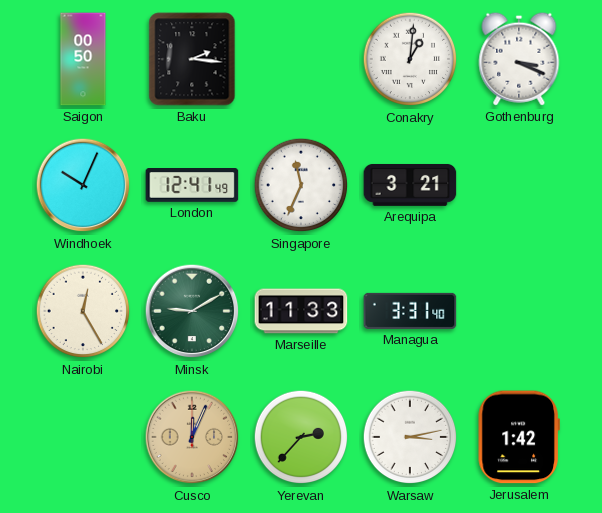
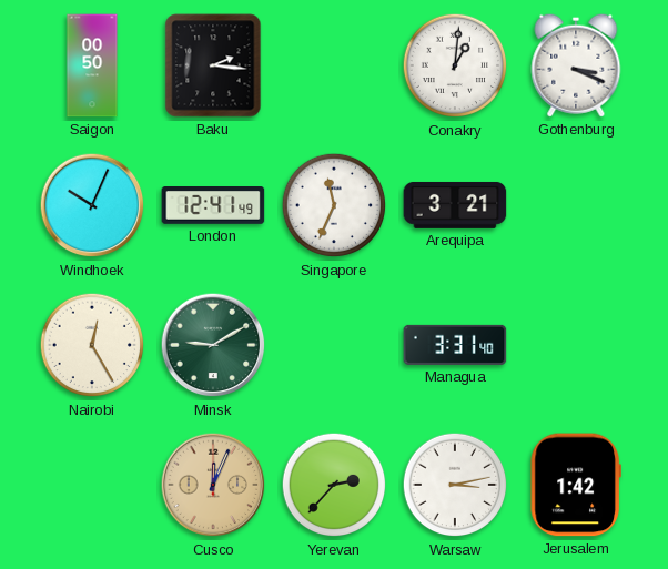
Marseille: 11:33 -> none (301, 311)
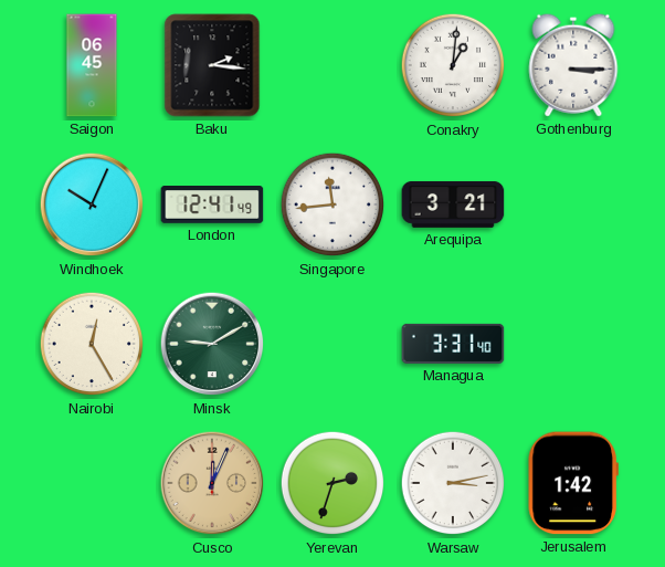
Saigon: 00:50 -> 06:45 (92, 65)
Gothenburg: 3:19 -> 3:15 (573, 65)
Singapore: 11:34 -> 11:44 (332, 204)
Yerevan: 2:37 -> 2:33 (332, 483)
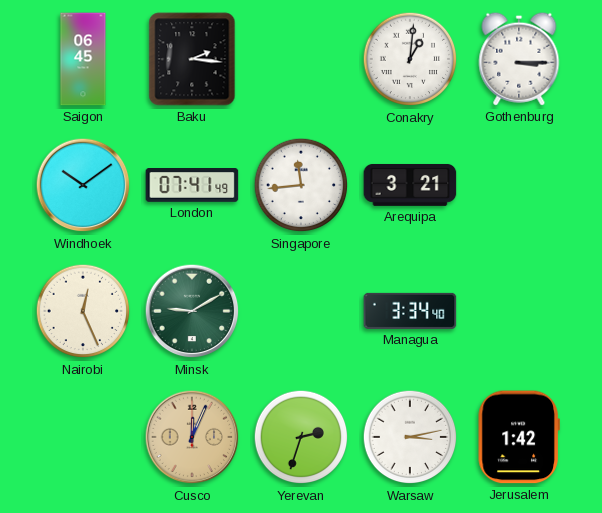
Windhoek: 10:04 -> 10:09 (83, 185)
London: 12:41 -> 07:41 (192, 185)
Nairobi: 12:25 -> 12:26 (83, 311)
Managua: 3:31 -> 3:34 (410, 311)
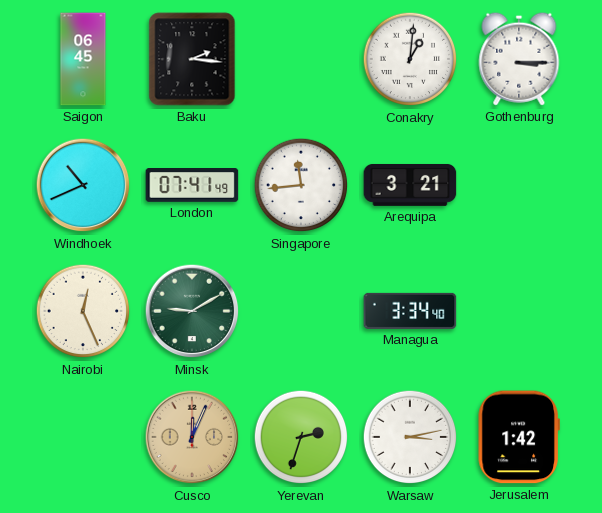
Windhoek: 10:09 -> 10:41 (83, 185)
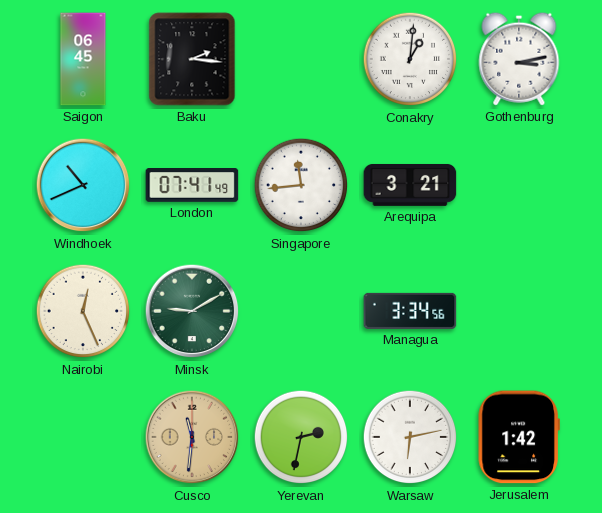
Gothenburg: 3:15 -> 3:13 (519, 59)
Managua: 3:34:40 -> 3:34:56 (410, 311)
Cusco: 12:04 -> 11:31 (192, 437)
Yerevan: 2:33 -> 2:32 (301, 437)
Warsaw: 3:13 -> 6:13 (410, 437)
